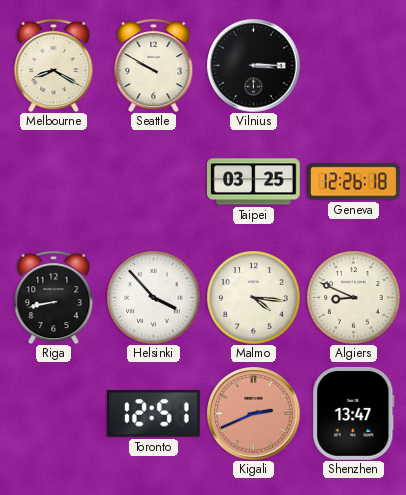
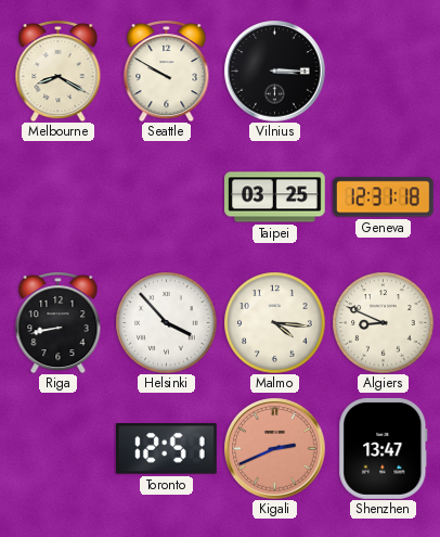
Geneva: 12:26 -> 12:31 (384, 197)
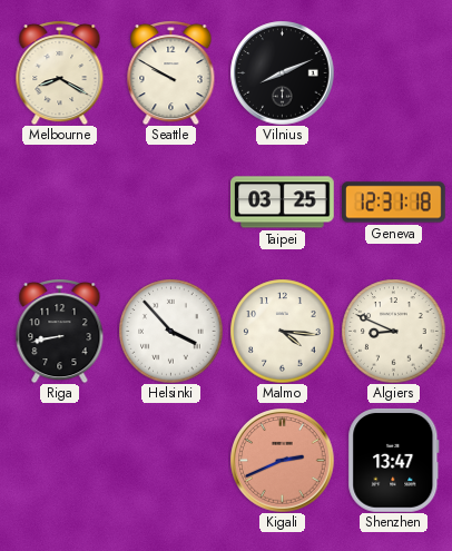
Vilnius: 3:15 -> 8:11 (282, 72)
Toronto: 12:51 -> none (166, 449)
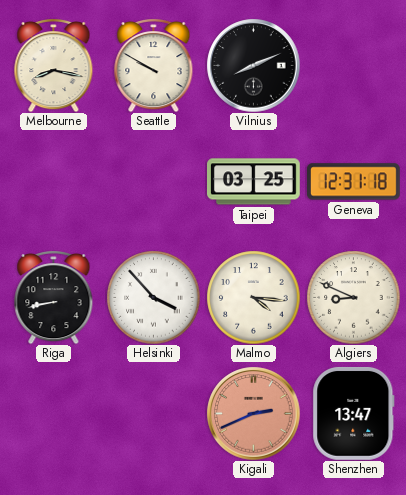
Melbourne: 8:20 -> 8:17 (54, 66)
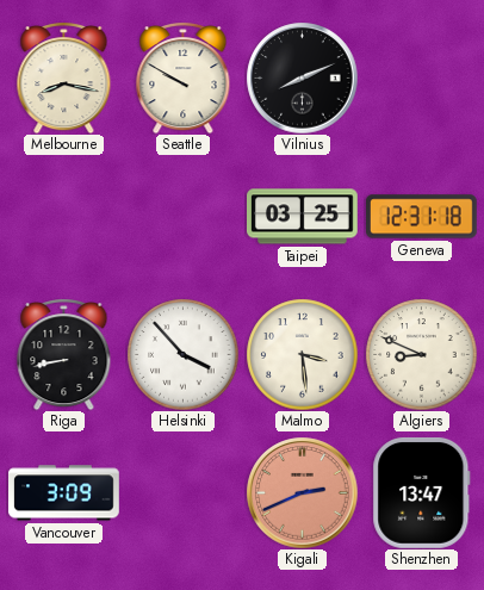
Malmo: 4:16 -> 3:29 (302, 354)
Vancouver: none -> 3:09 (64, 493)
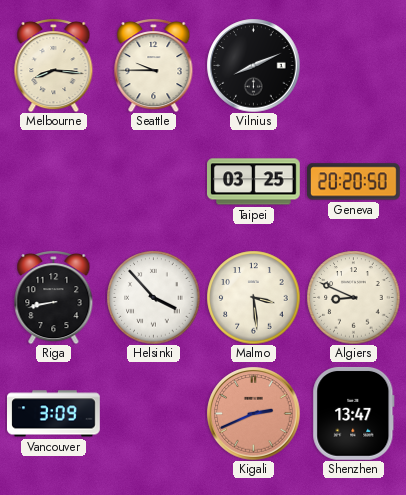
Melbourne: 8:17 -> 8:16 (54, 66)
Seattle: 9:50 -> 9:45 (154, 66)
Geneva: 12:31 -> 20:20 (354, 182)
